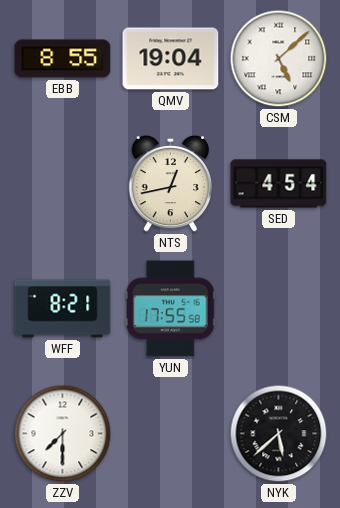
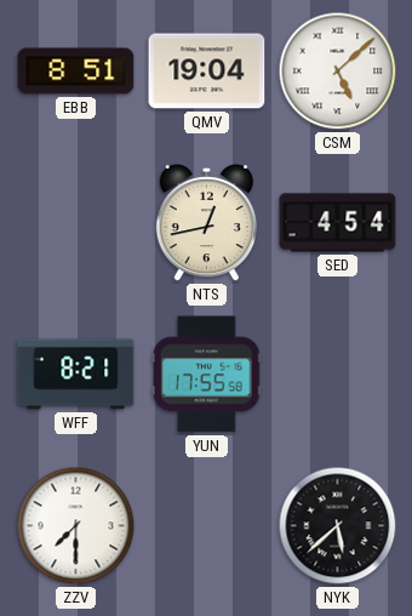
EBB: 8:55 -> 8:51 (76, 72)
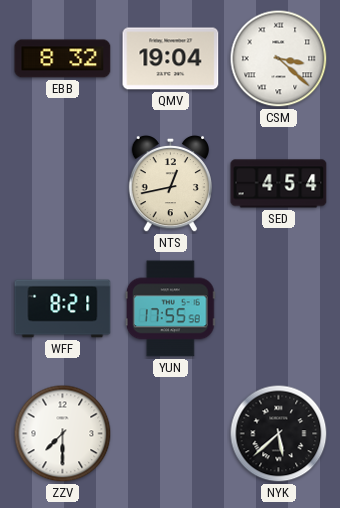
EBB: 8:51 -> 8:32 (63, 59)
CSM: 5:08 -> 3:22 (279, 59)
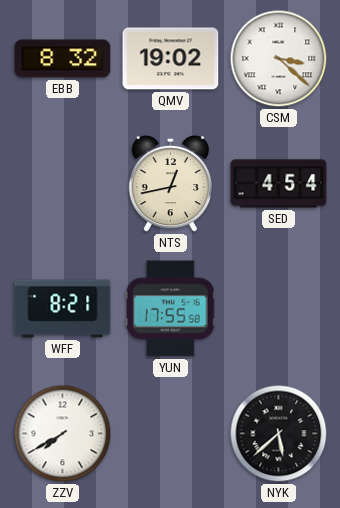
QMV: 19:04 -> 19:02 (171, 59)
ZZV: 7:30 -> 7:40 (63, 434)
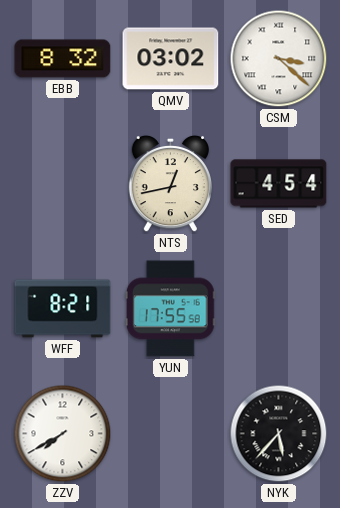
QMV: 19:02 -> 03:02 (171, 59)
NYK: 5:38 -> 5:37 (279, 434)
